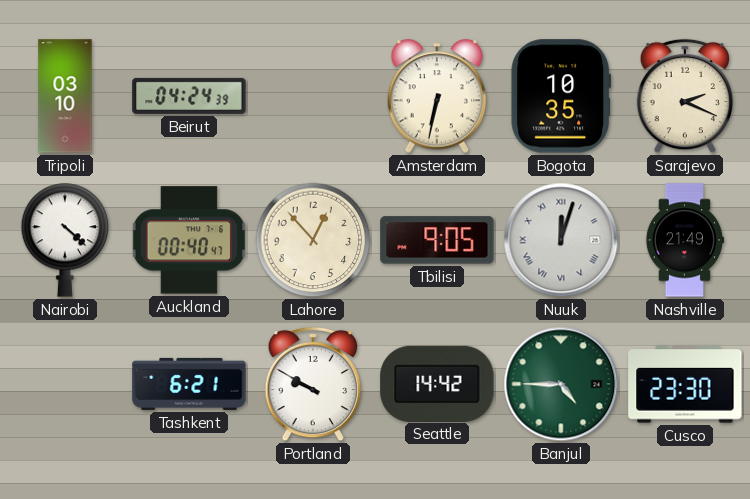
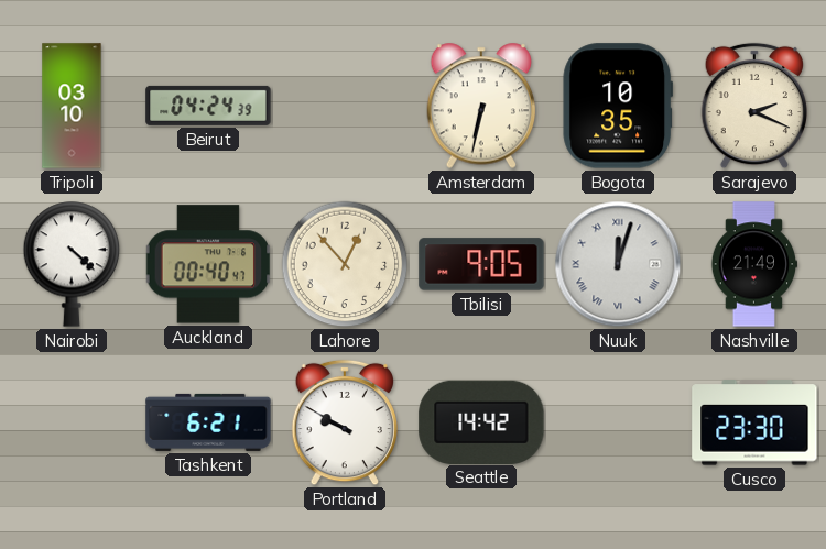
Banjul: 4:45 -> none (561, 384)
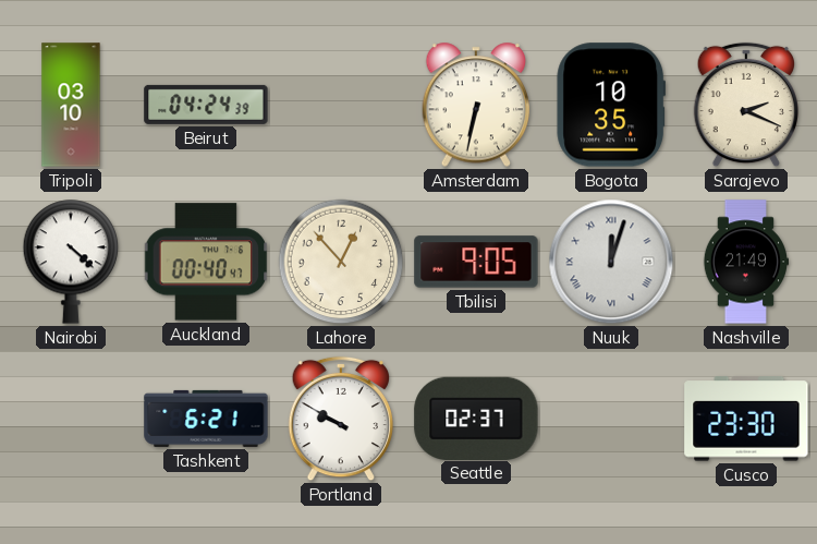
Seattle: 14:42 -> 02:37 (476, 418)
